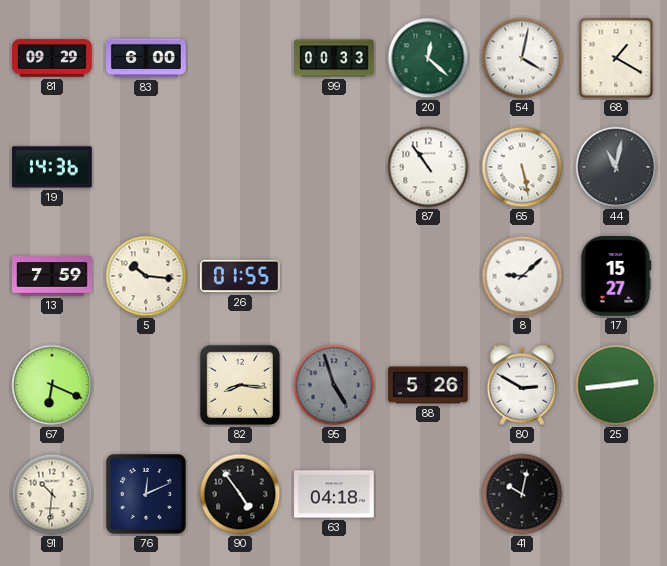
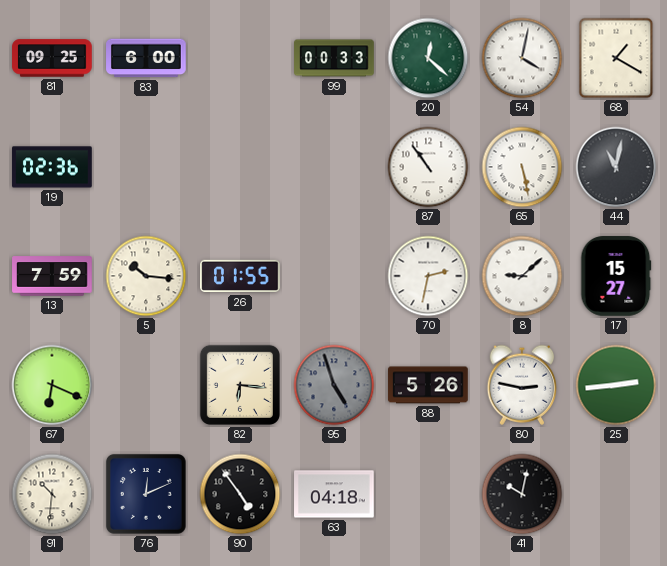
81: 09:29 -> 09:25 (52, 58)
19: 14:36 -> 02:36 (52, 167)
70: none -> 2:32 (428, 276)
82: 8:16 -> 6:16 (240, 385)
80: 2:50 -> 2:47 (522, 385)
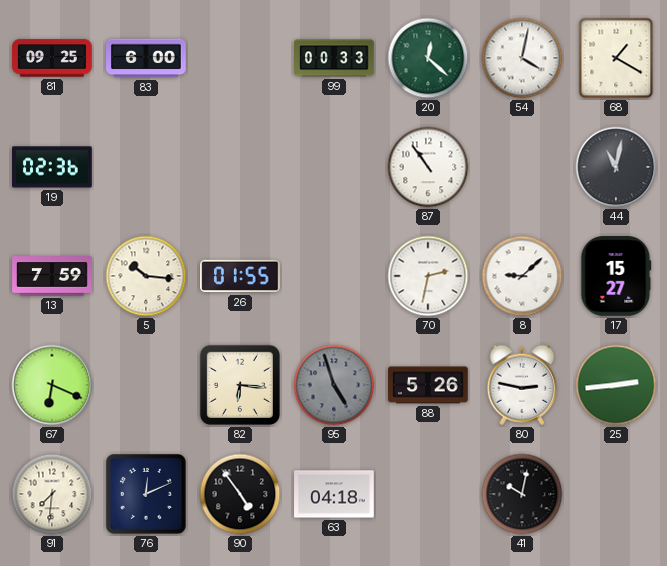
65: 5:28 -> none (522, 167)
91: 10:31 -> 7:31 (52, 494)
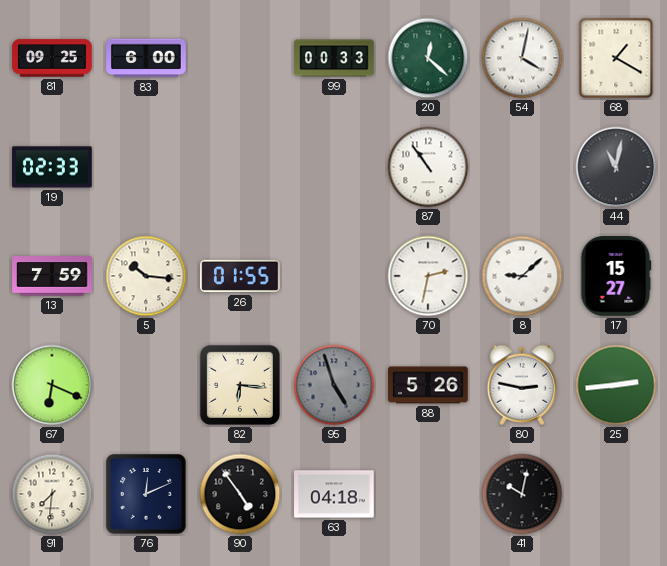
19: 02:36 -> 02:33 (52, 167)
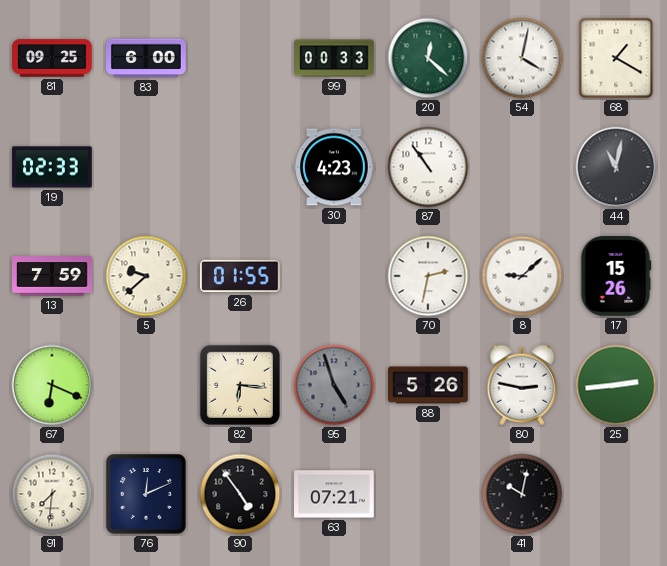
30: none -> 4:23 (334, 167)
5: 10:16 -> 9:38 (146, 276)
17: 15:27 -> 15:26 (616, 276)
63: 04:18 -> 07:21 (334, 494)
